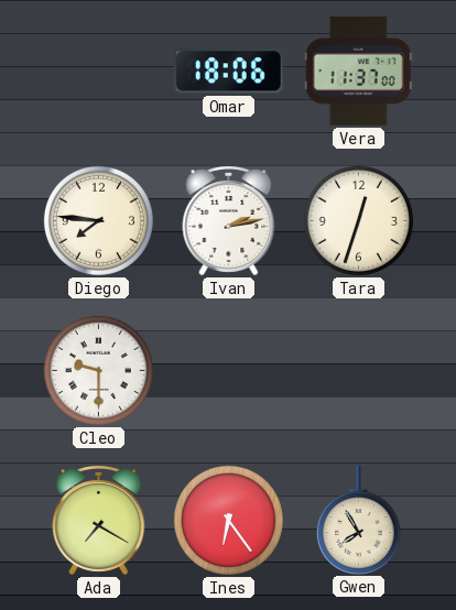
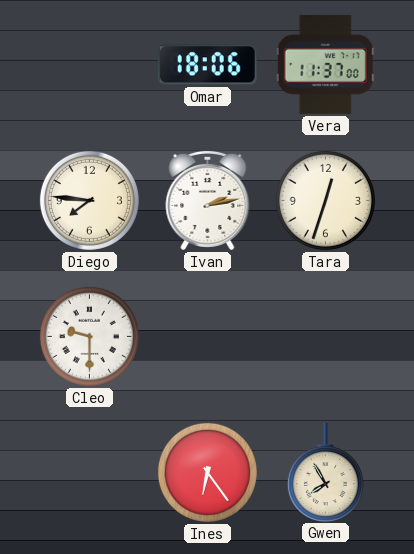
Ada: 7:20 -> none (99, 520)
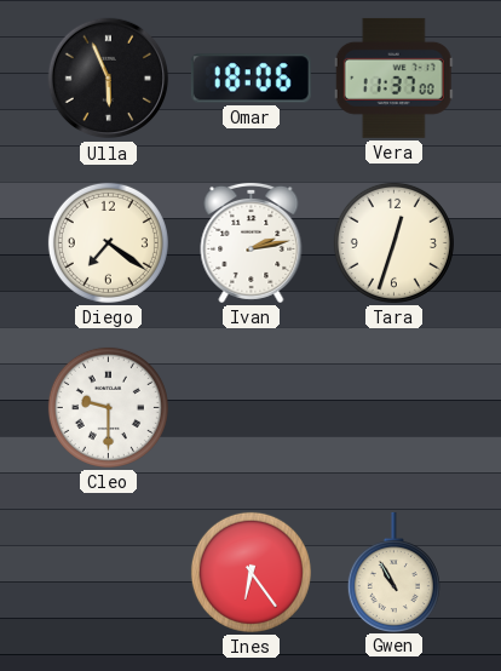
Ulla: none -> 5:56 (109, 79)
Diego: 7:46 -> 7:21 (108, 242)
Gwen: 7:55 -> 10:55 (393, 572)
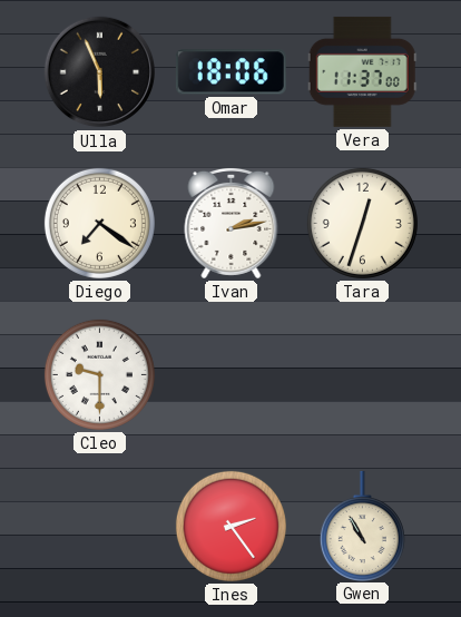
Ines: 6:24 -> 2:24 (230, 526)
